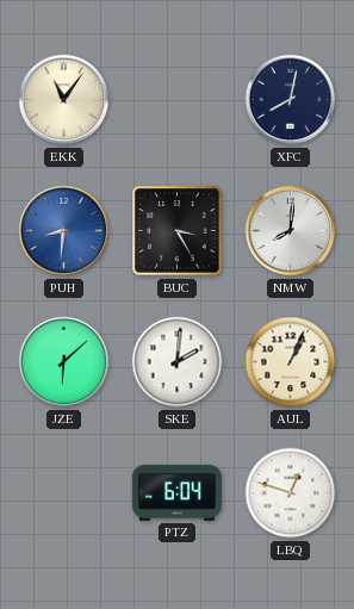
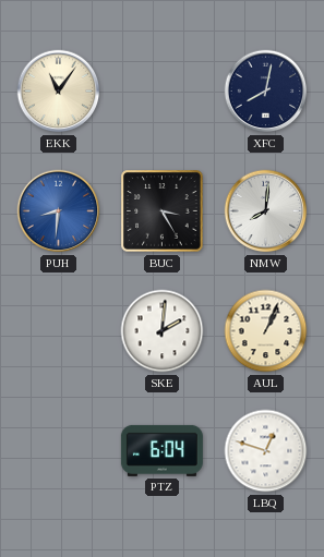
JZE: 6:08 -> none (64, 362)
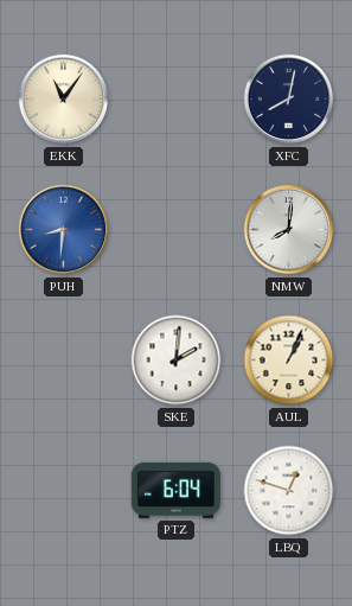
BUC: 3:25 -> none (163, 211)
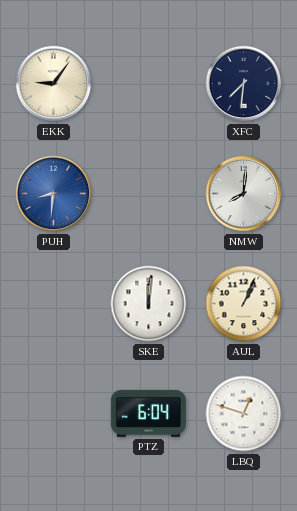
EKK: 11:06 -> 9:06 (54, 84)
XFC: 8:02 -> 7:31 (244, 84)
SKE: 2:01 -> 12:01 (149, 304)
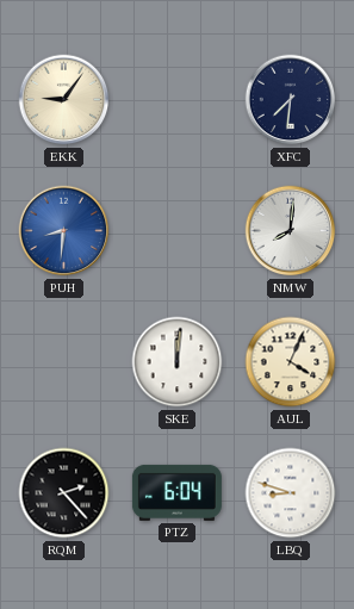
AUL: 1:04 -> 4:04 (291, 362)
RQM: none -> 2:23 (64, 493)
LBQ: 12:48 -> 8:48 (291, 493)
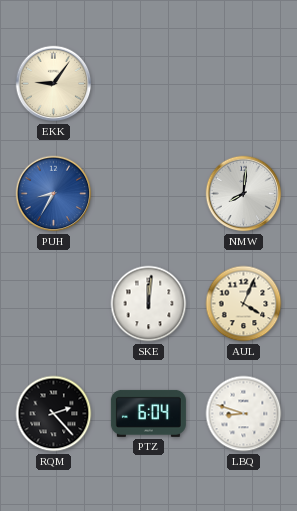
XFC: 7:31 -> none (291, 100)
PUH: 8:31 -> 8:35 (54, 194)
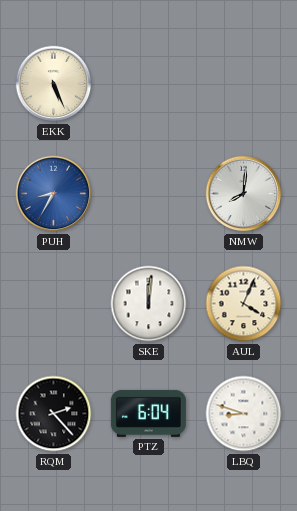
EKK: 9:06 -> 5:26 (54, 84)
